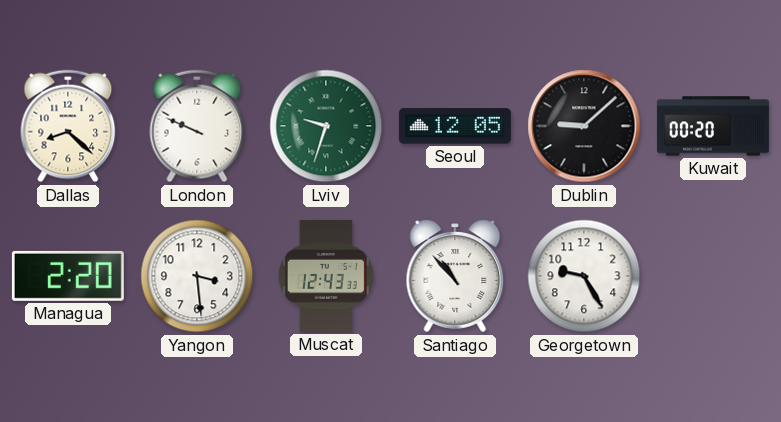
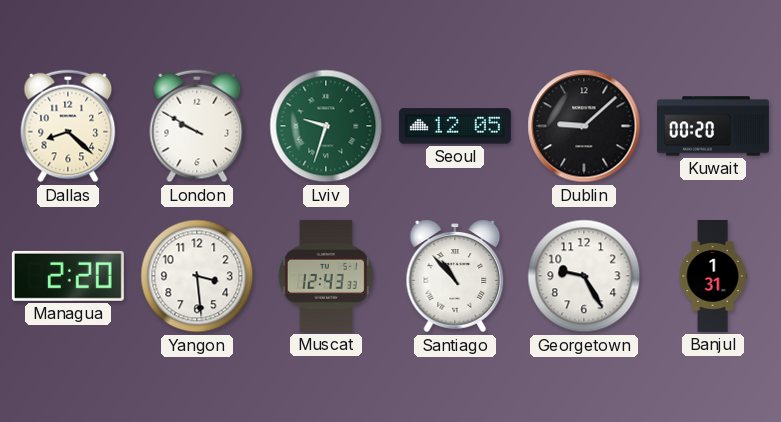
London: 9:49 -> 9:50 (197, 126)
Banjul: none -> 1:31 (713, 276)
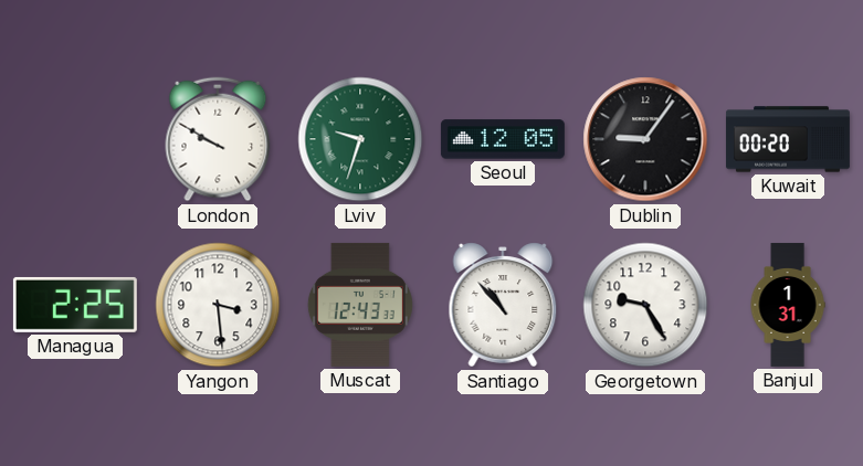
Dallas: 8:22 -> none (68, 126)
Dublin: 9:08 -> 9:06 (645, 139)
Managua: 2:20 -> 2:25 (75, 305)
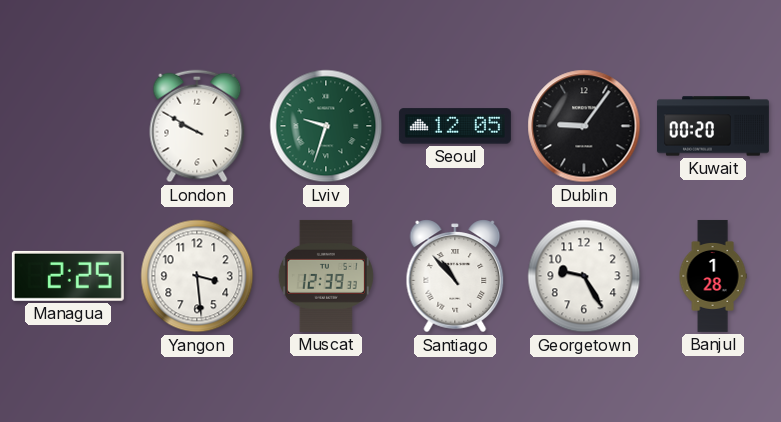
Muscat: 12:43 -> 12:39 (326, 276)
Banjul: 1:31 -> 1:28 (713, 276)
